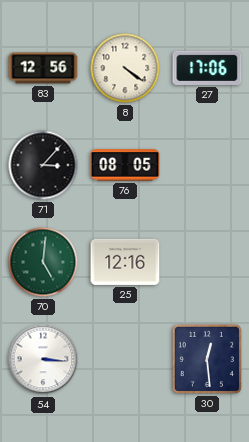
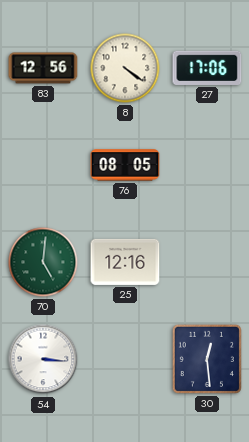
71: 3:07 -> none (43, 165)
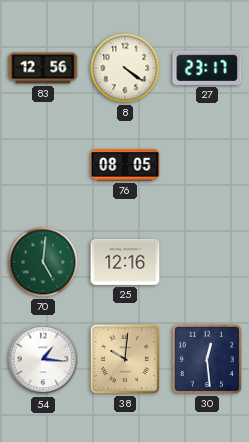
27: 17:06 -> 23:17 (207, 68)
54: 3:16 -> 1:16 (43, 359)
38: none -> 10:01 (125, 359)
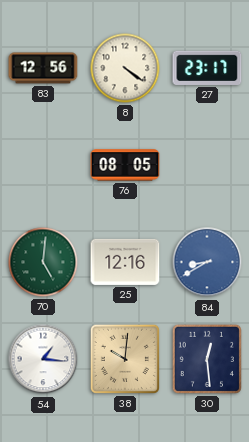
84: none -> 8:40 (207, 262)
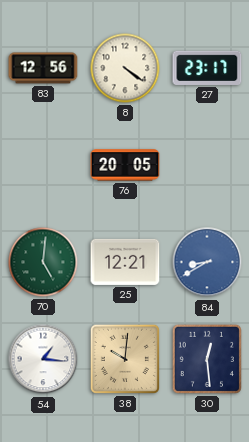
76: 08:05 -> 20:05 (125, 165)
25: 12:16 -> 12:21 (125, 262)
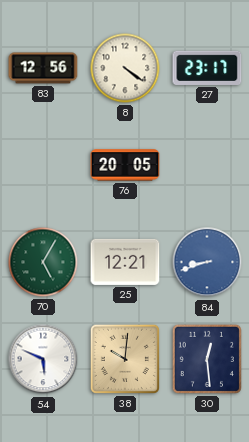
70: 5:01 -> 5:05 (43, 262)
84: 8:40 -> 8:42 (207, 262)
54: 1:16 -> 5:49 (43, 359)
